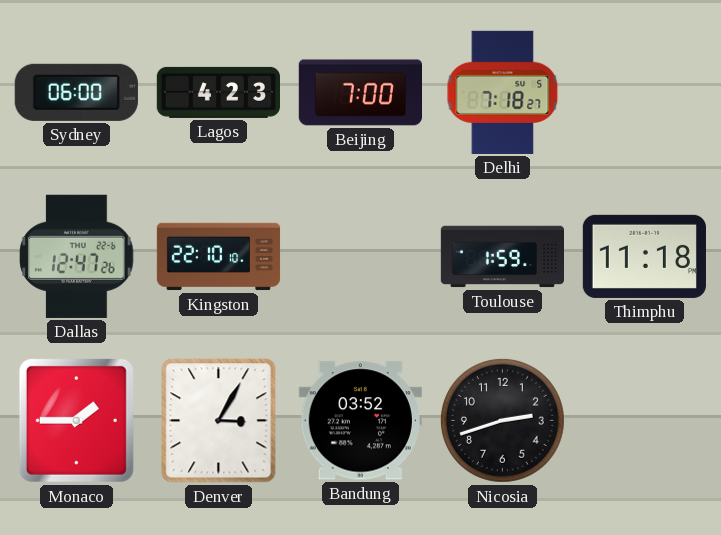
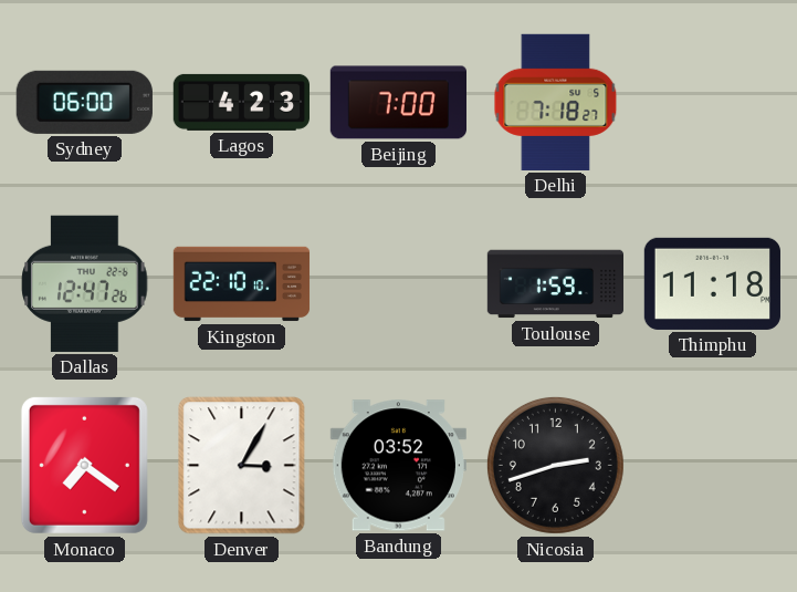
Monaco: 1:45 -> 7:21 (84, 465)
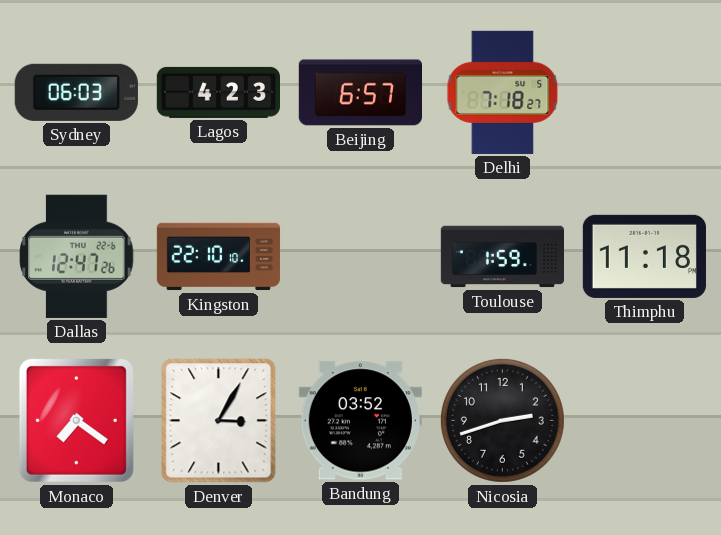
Sydney: 06:00 -> 06:03 (76, 92)
Beijing: 7:00 -> 6:57 (360, 93)
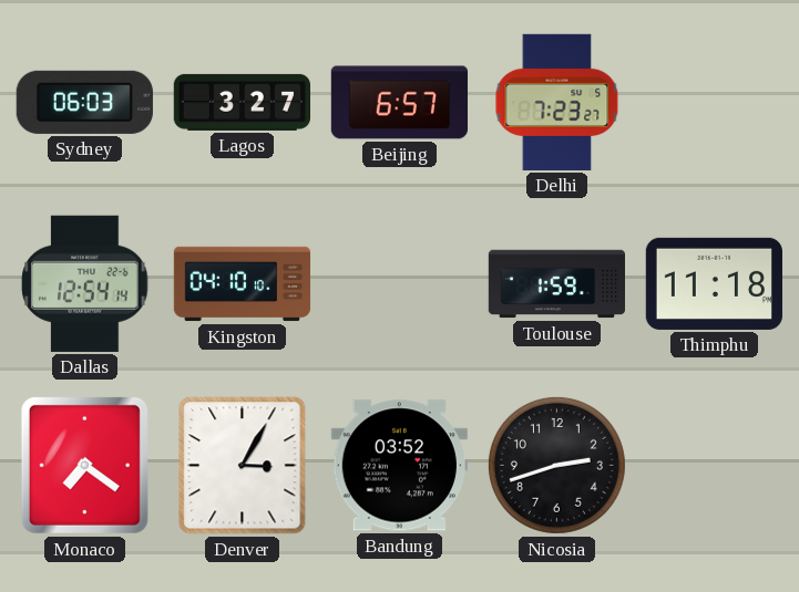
Lagos: 4:23 -> 3:27 (242, 102)
Delhi: 7:18 -> 7:23 (557, 102)
Dallas: 12:47 -> 12:54 (85, 283)
Kingston: 22:10 -> 04:10 (243, 284)
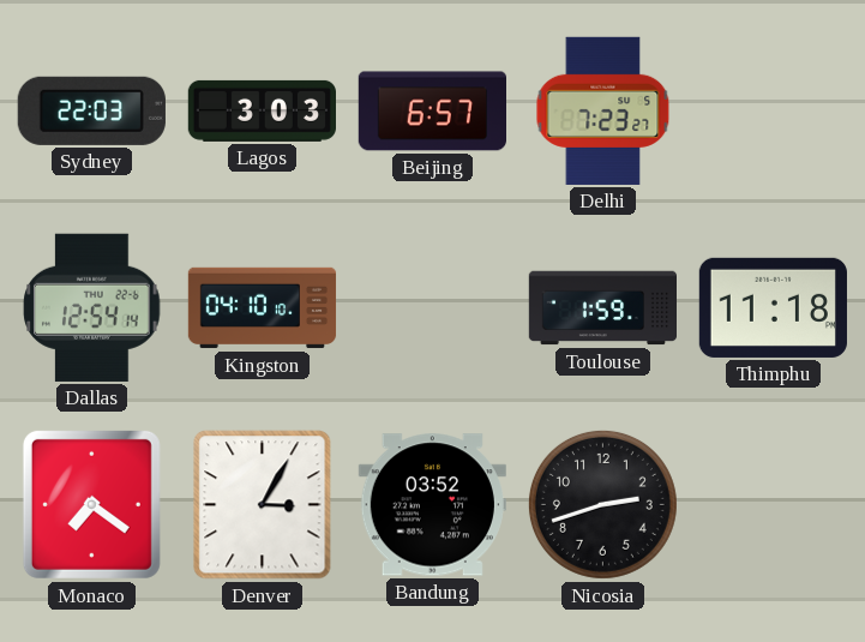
Sydney: 06:03 -> 22:03 (91, 110)
Lagos: 3:27 -> 3:03 (262, 110)
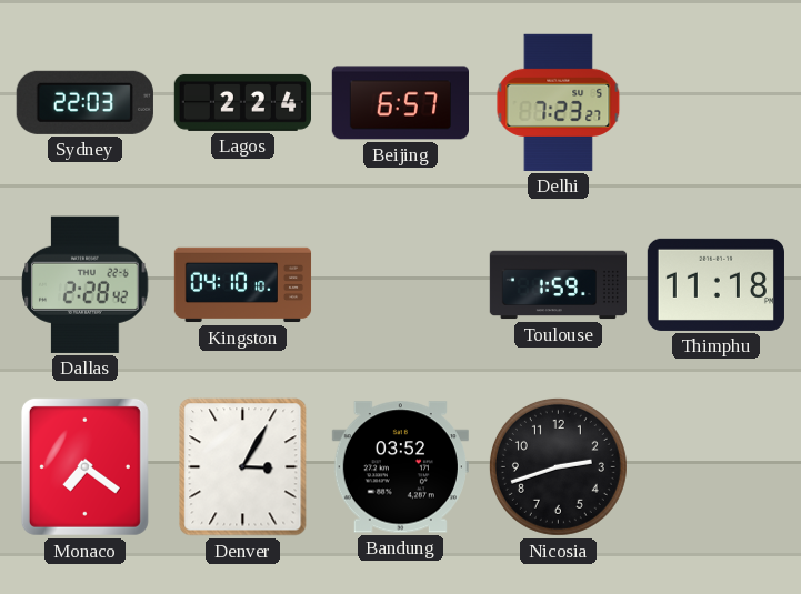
Lagos: 3:03 -> 2:24 (242, 102)
Dallas: 12:54 -> 2:28 (86, 284)
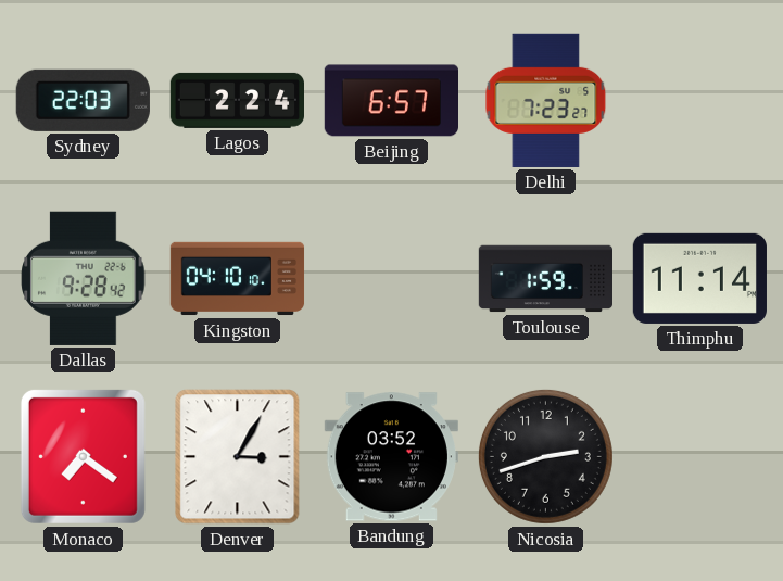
Dallas: 2:28 -> 9:28 (84, 278)
Thimphu: 11:18 -> 11:14 (699, 278)
